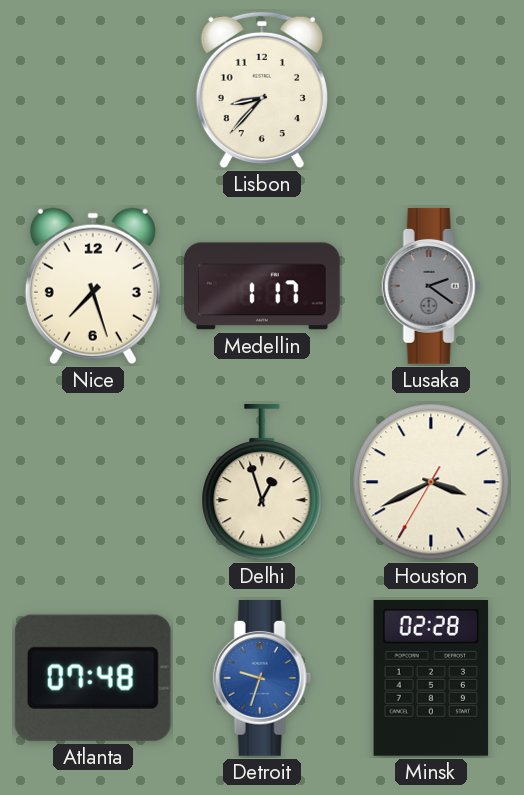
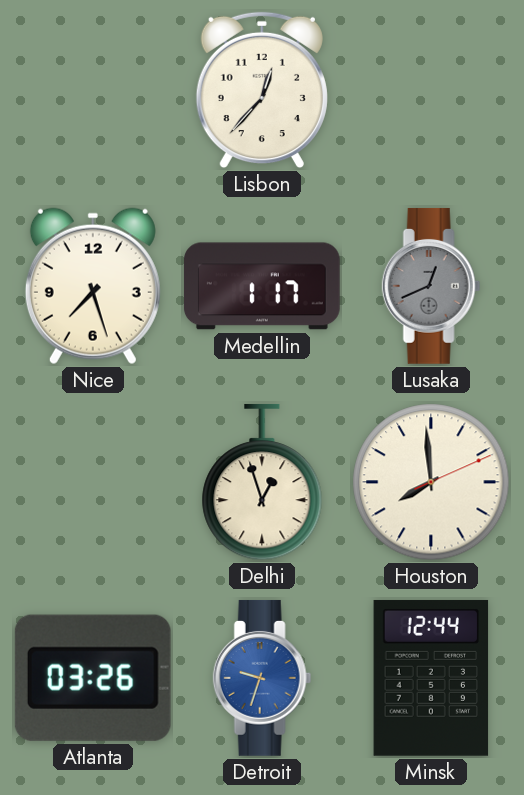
Lisbon: 8:37 -> 12:37 (262, 90)
Lusaka: 2:21 -> 12:41 (431, 286)
Houston: 3:40 -> 7:59 (431, 482)
Atlanta: 07:48 -> 03:26 (93, 678)
Minsk: 02:28 -> 12:44 (431, 678)
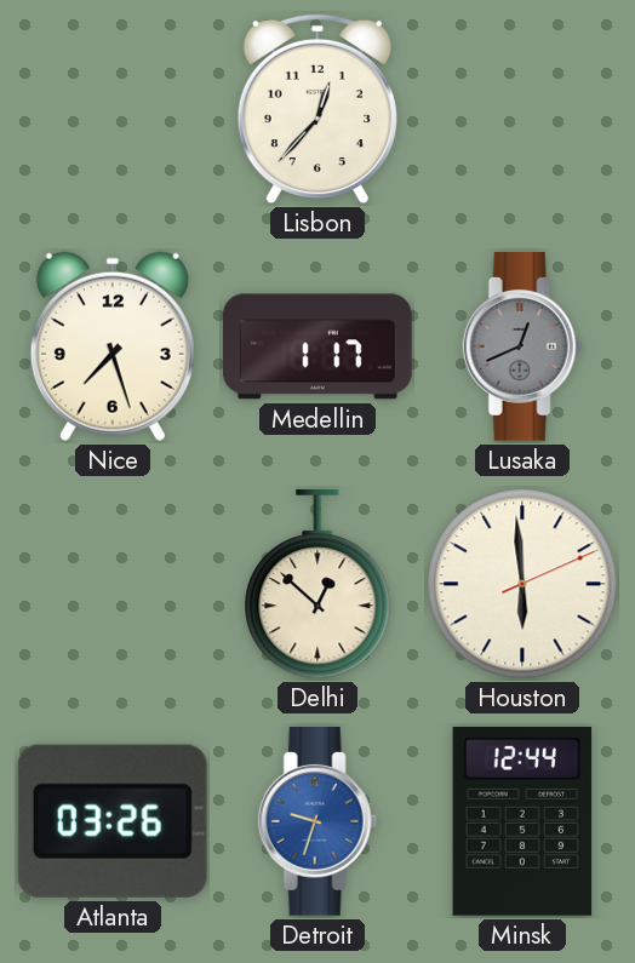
Delhi: 12:57 -> 12:52 (317, 584)
Houston: 7:59 -> 5:59 (522, 584)
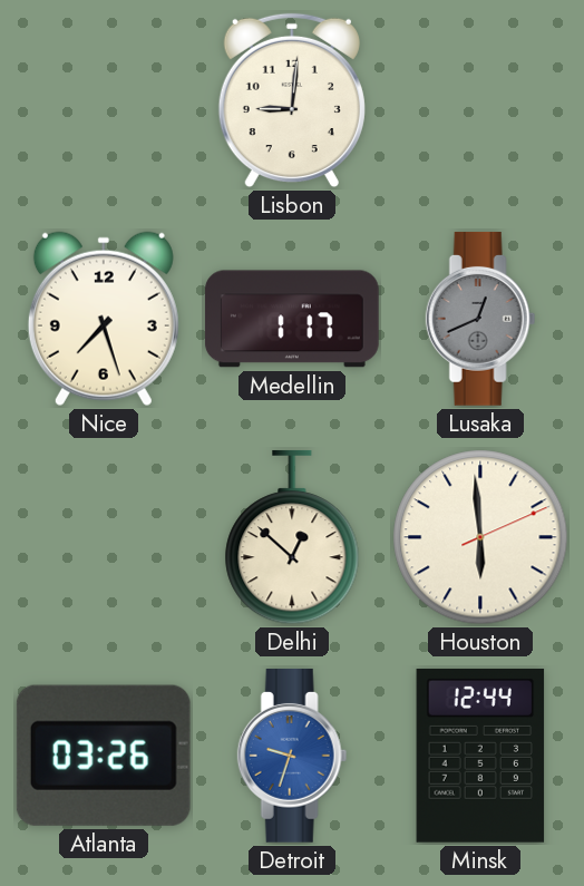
Lisbon: 12:37 -> 9:01 (292, 100)
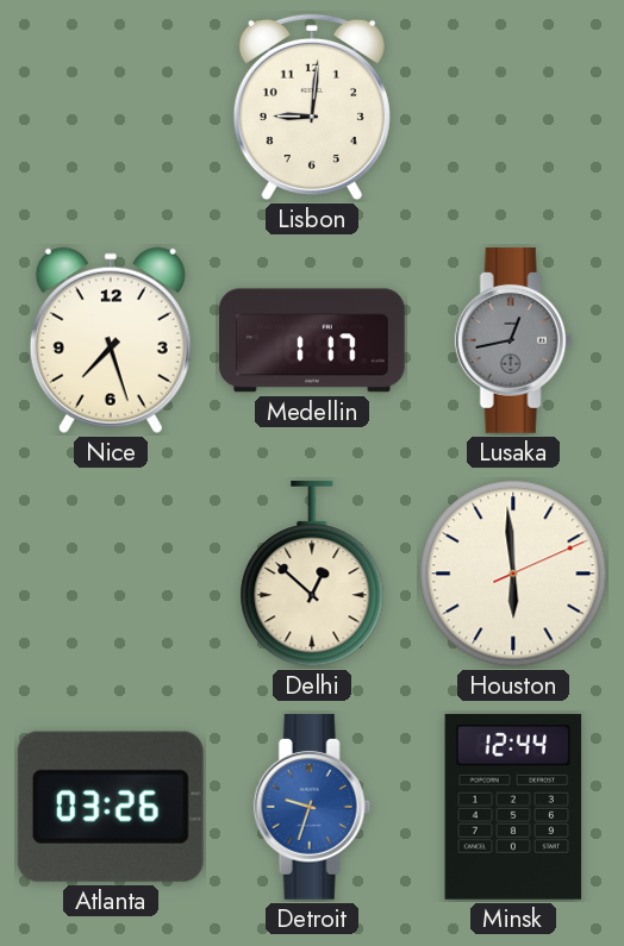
Lusaka: 12:41 -> 12:43 (513, 340)
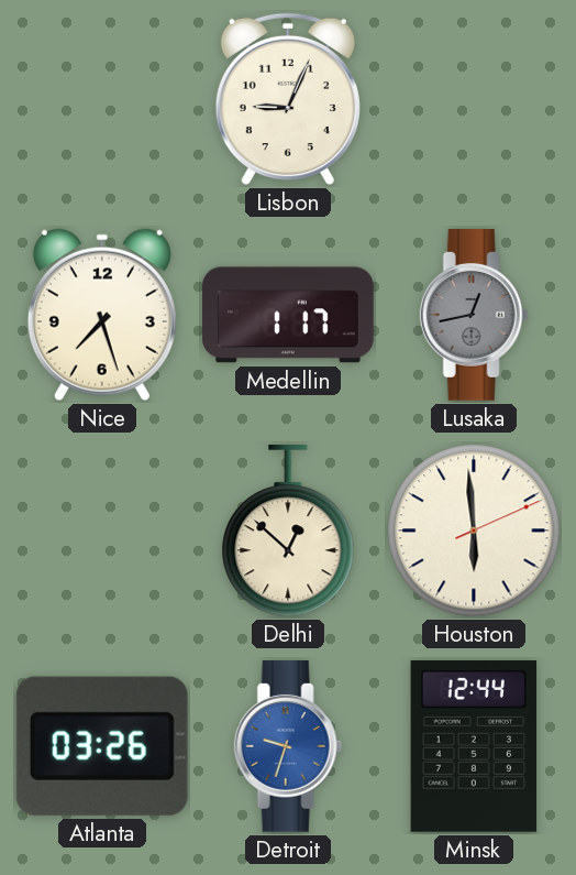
Lisbon: 9:01 -> 9:04 (288, 99)
